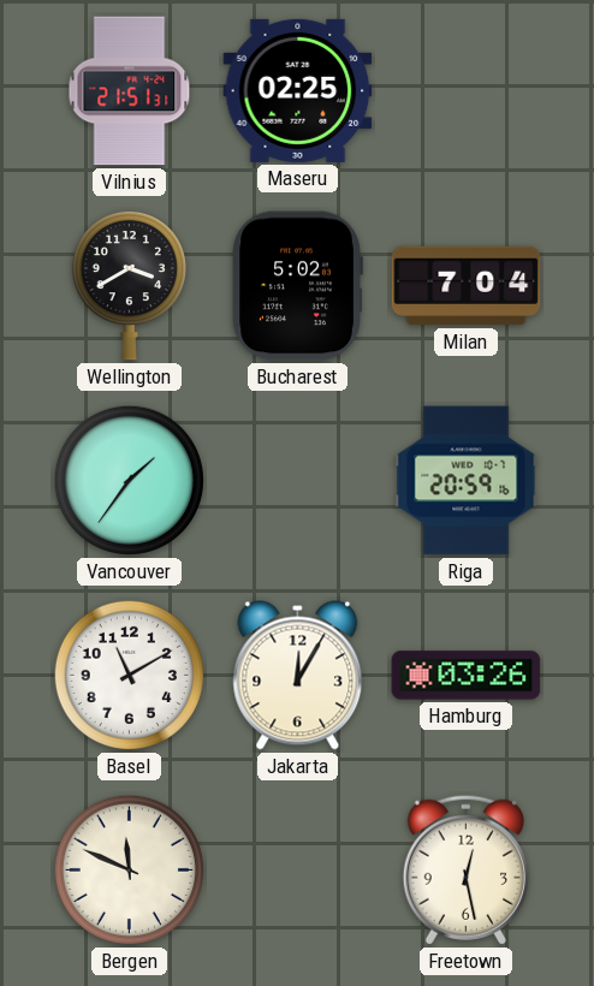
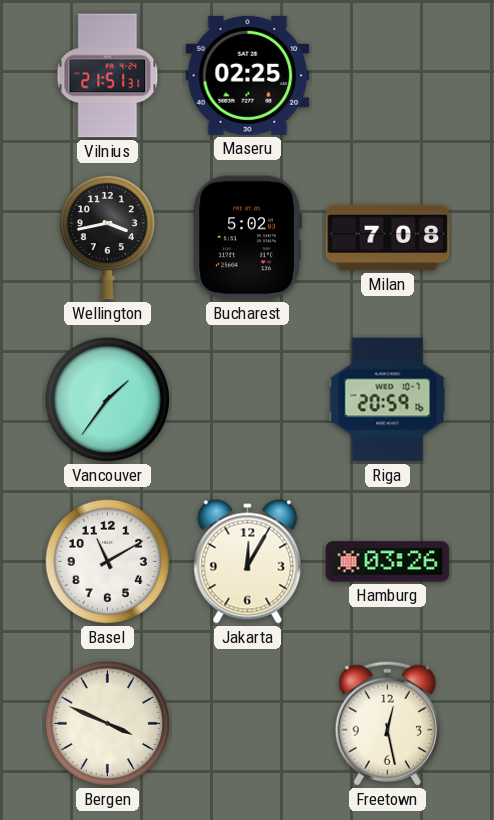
Wellington: 3:40 -> 3:43 (107, 237)
Milan: 7:04 -> 7:08 (388, 238)
Bergen: 11:49 -> 3:49 (107, 723)
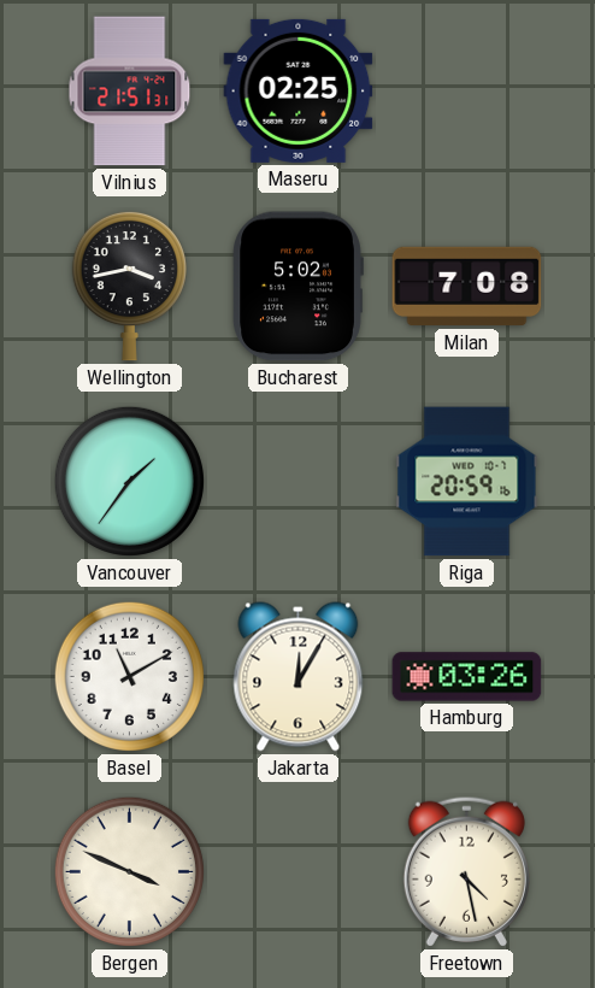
Freetown: 12:28 -> 4:28 (466, 871)
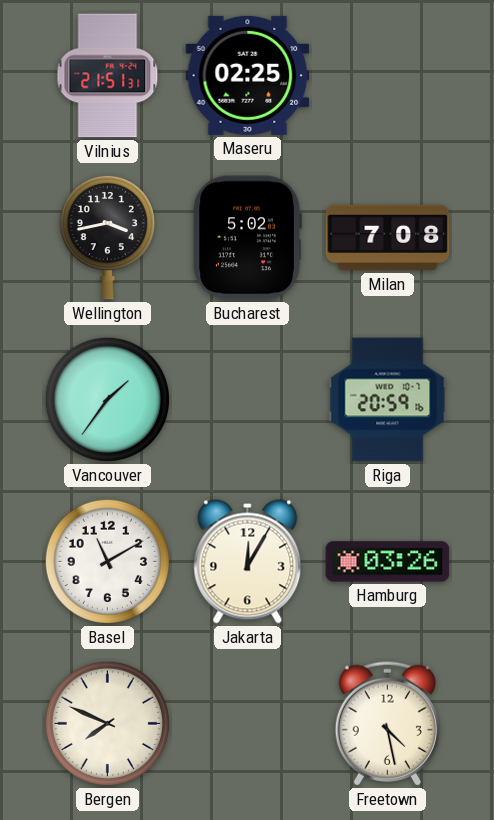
Bergen: 3:49 -> 7:49 (107, 723)
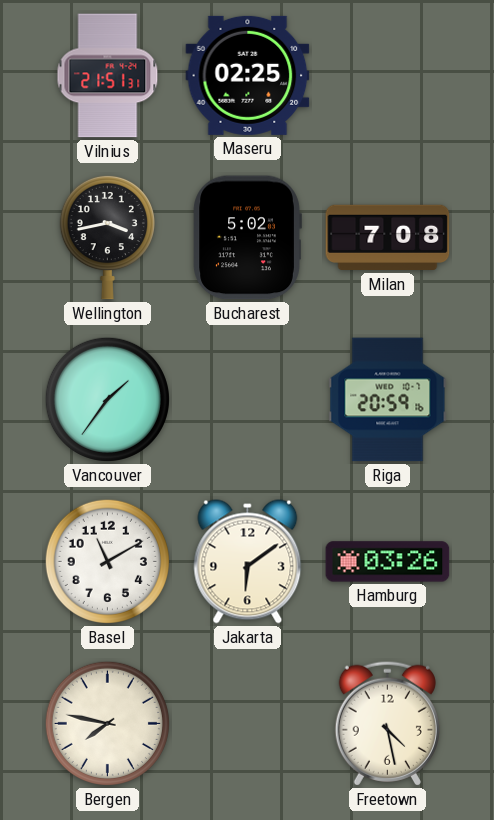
Jakarta: 12:05 -> 6:09 (248, 562)
Bergen: 7:49 -> 7:47 (107, 723)
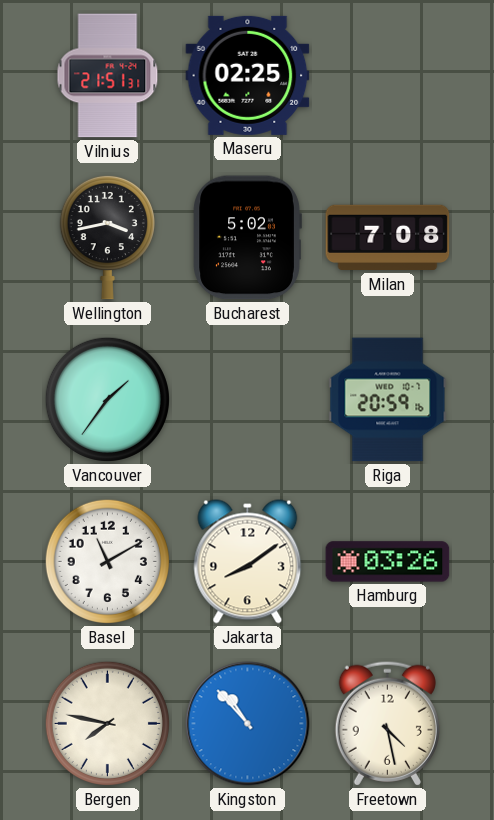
Jakarta: 6:09 -> 8:09 (248, 562)
Kingston: none -> 10:53 (248, 724)
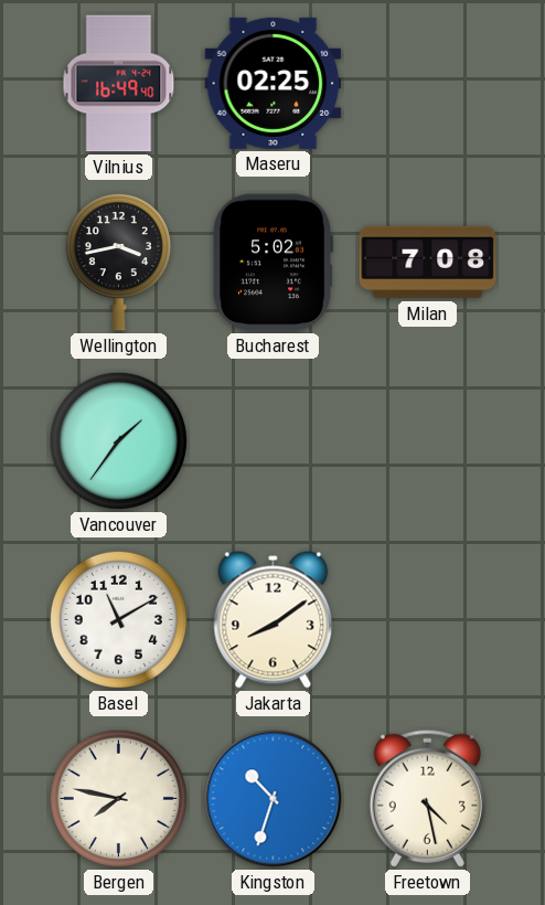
Vilnius: 21:51 -> 16:49 (119, 84)
Riga: 20:59 -> none (388, 400)
Hamburg: 03:26 -> none (388, 562)
Kingston: 10:53 -> 10:33 (274, 799)
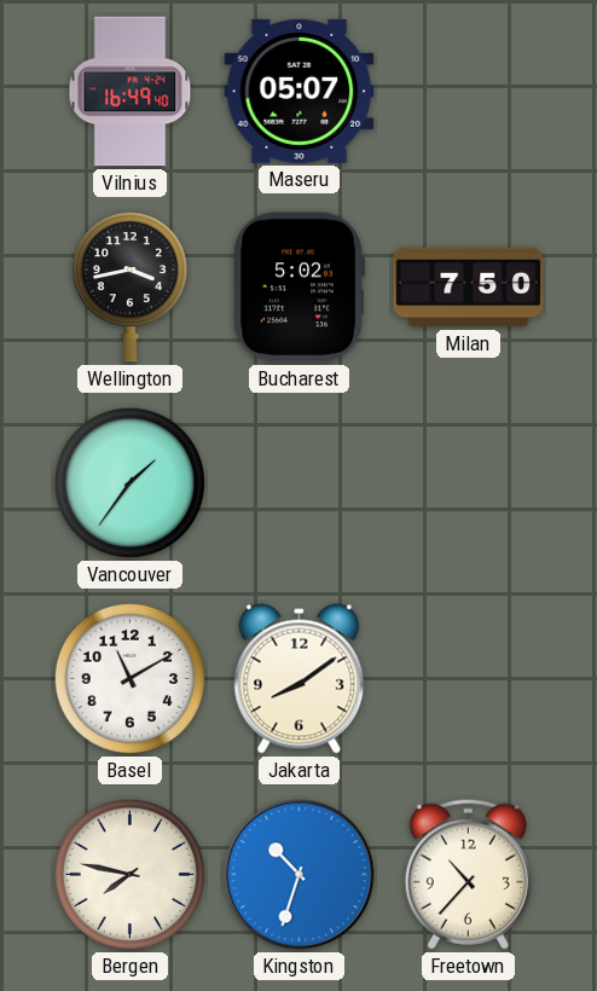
Maseru: 02:25 -> 05:07 (300, 91)
Milan: 7:08 -> 7:50 (469, 288)
Freetown: 4:28 -> 10:37 (468, 874)
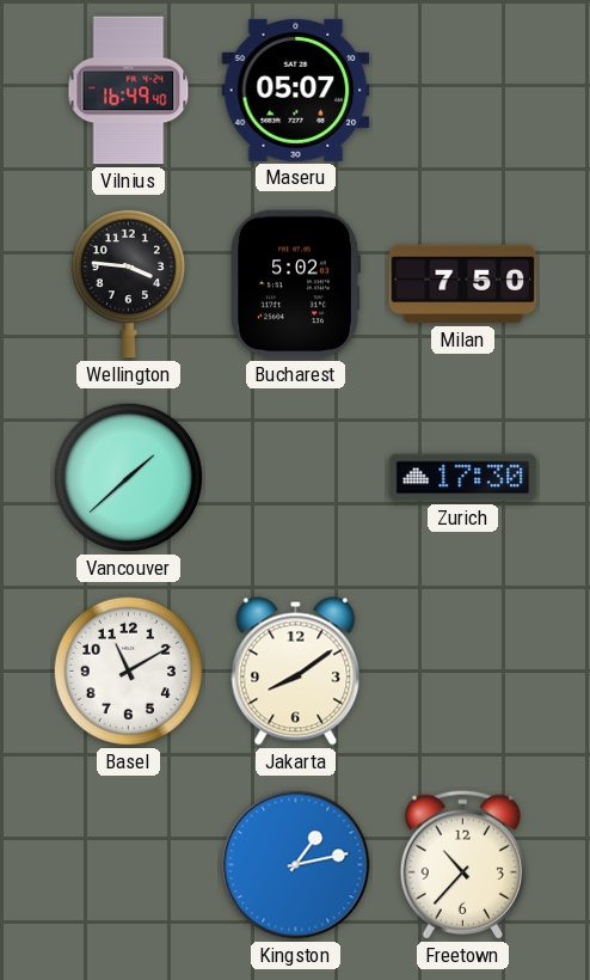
Wellington: 3:43 -> 3:46 (128, 283)
Vancouver: 1:36 -> 1:38 (128, 477)
Zurich: none -> 17:30 (463, 478)
Bergen: 7:47 -> none (129, 874)
Kingston: 10:33 -> 1:13 (296, 865)
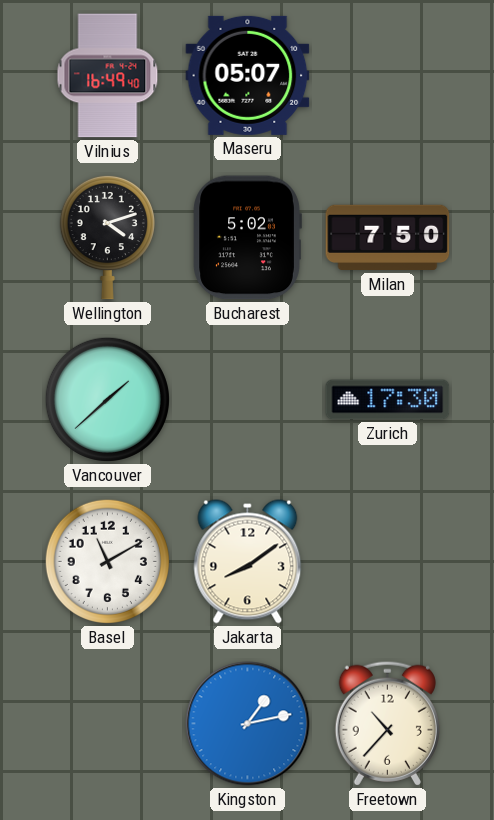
Wellington: 3:46 -> 4:12 (107, 237)
